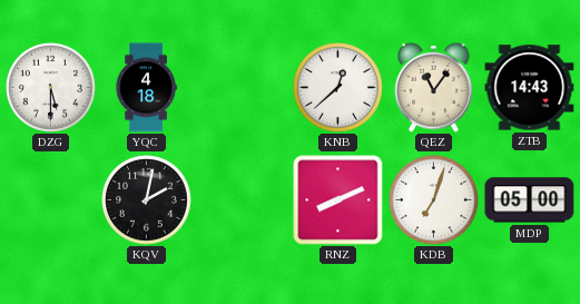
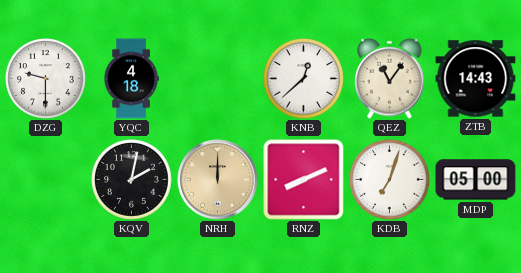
DZG: 5:30 -> 9:30 (46, 79)
NRH: none -> 12:00 (218, 180)
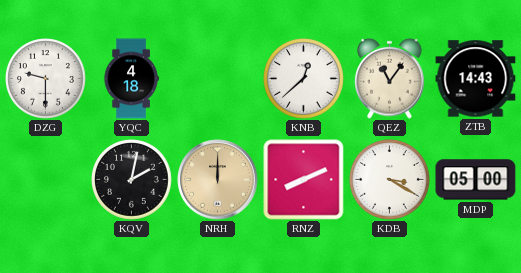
KDB: 7:03 -> 3:20 (390, 180)
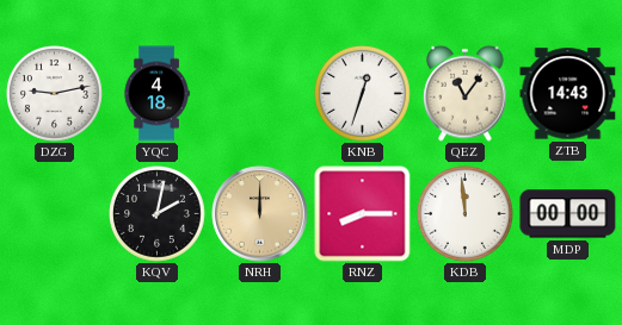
DZG: 9:30 -> 9:13 (55, 94)
KNB: 12:38 -> 12:33 (363, 94)
RNZ: 8:11 -> 8:15 (363, 214)
KDB: 3:20 -> 11:59 (466, 214)
MDP: 05:00 -> 00:00 (568, 214)
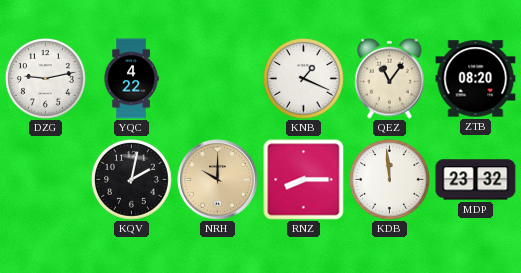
YQC: 4:18 -> 4:22 (131, 79)
KNB: 12:33 -> 1:19 (304, 79)
ZTB: 14:43 -> 08:20 (476, 79)
NRH: 12:00 -> 10:00 (218, 180)
MDP: 00:00 -> 23:32 (476, 180)
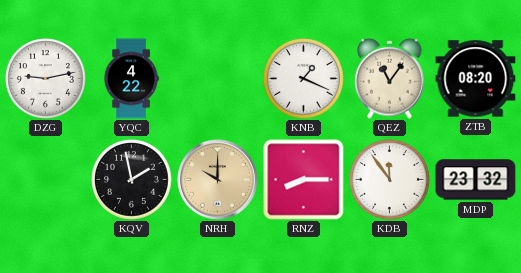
KQV: 2:02 -> 1:58 (132, 180)
KDB: 11:59 -> 11:54 (390, 180)
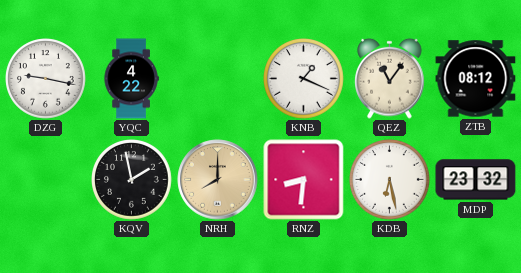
DZG: 9:13 -> 9:17 (46, 79)
ZTB: 08:20 -> 08:12 (476, 79)
NRH: 10:00 -> 8:00 (218, 180)
RNZ: 8:15 -> 8:31 (304, 180)
KDB: 11:54 -> 6:28 (390, 180)
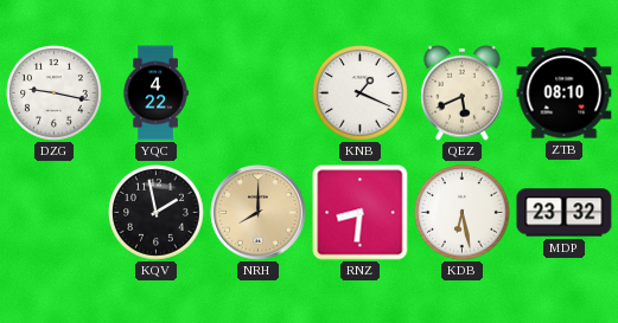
QEZ: 11:06 -> 5:41 (463, 92)
ZTB: 08:12 -> 08:10 (565, 93)
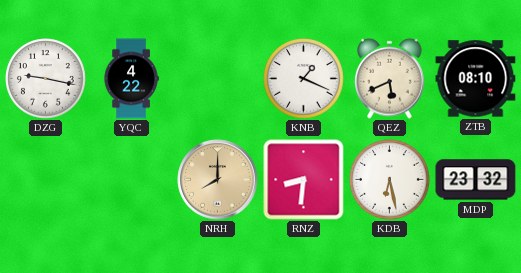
KQV: 1:58 -> none (157, 213)
